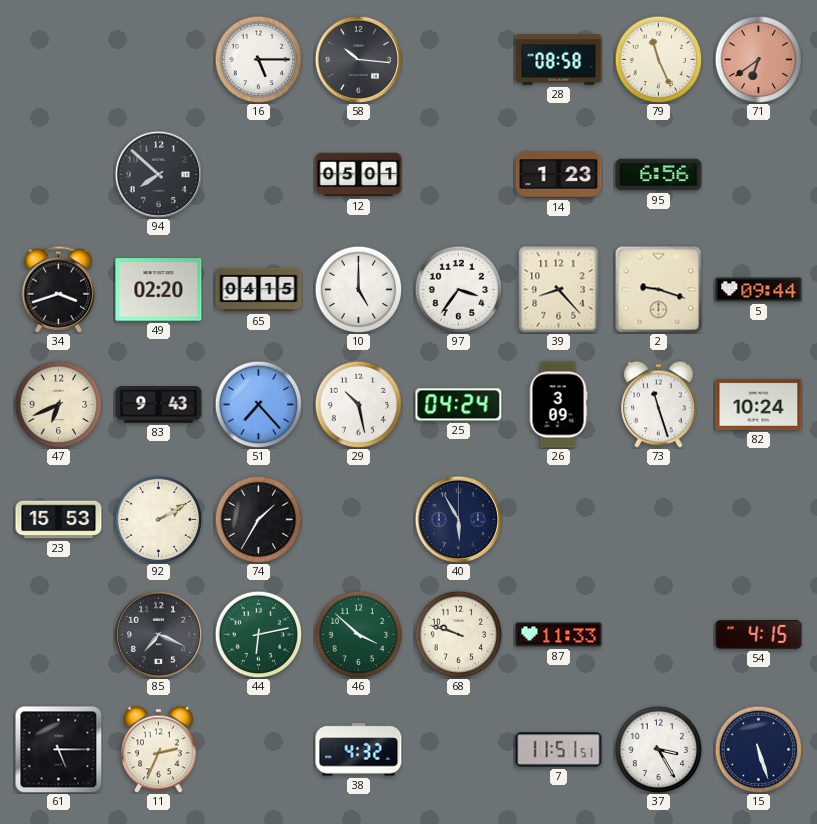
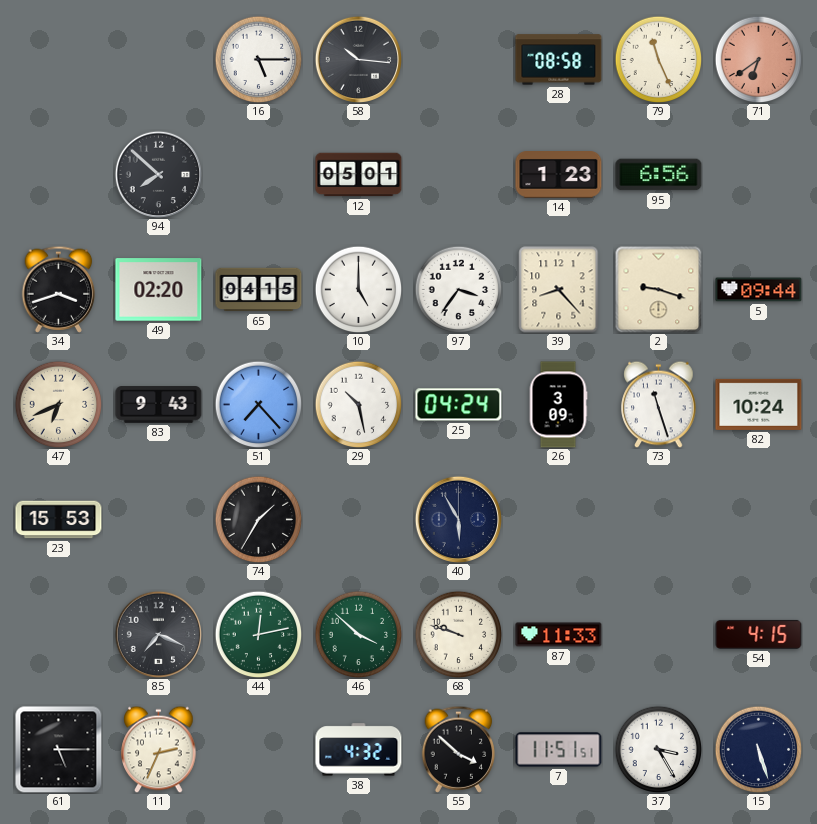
92: 2:10 -> none (158, 519)
44: 6:13 -> 12:13 (258, 634)
55: none -> 3:52 (459, 749)
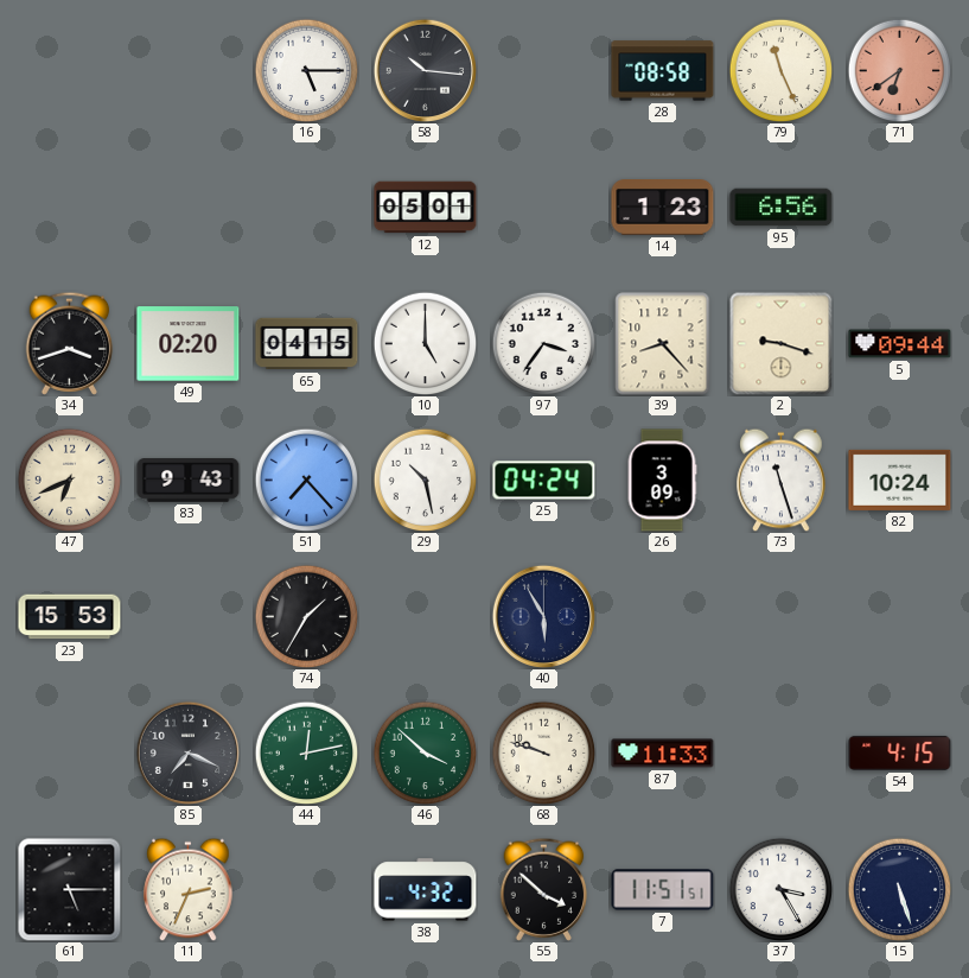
94: 7:52 -> none (158, 174)
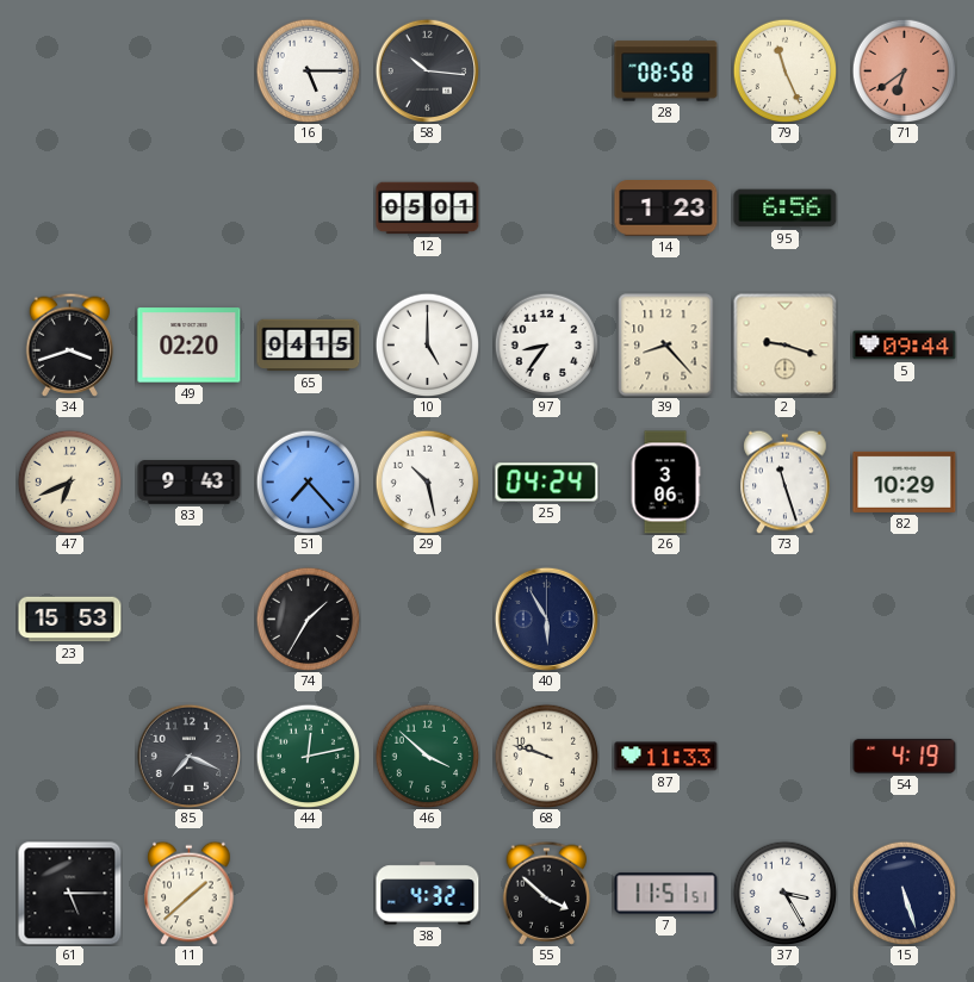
97: 3:36 -> 8:36 (546, 344)
26: 3:09 -> 3:06 (665, 483)
82: 10:24 -> 10:29 (905, 481)
54: 4:15 -> 4:19 (905, 756)
11: 2:34 -> 1:38 (190, 893)
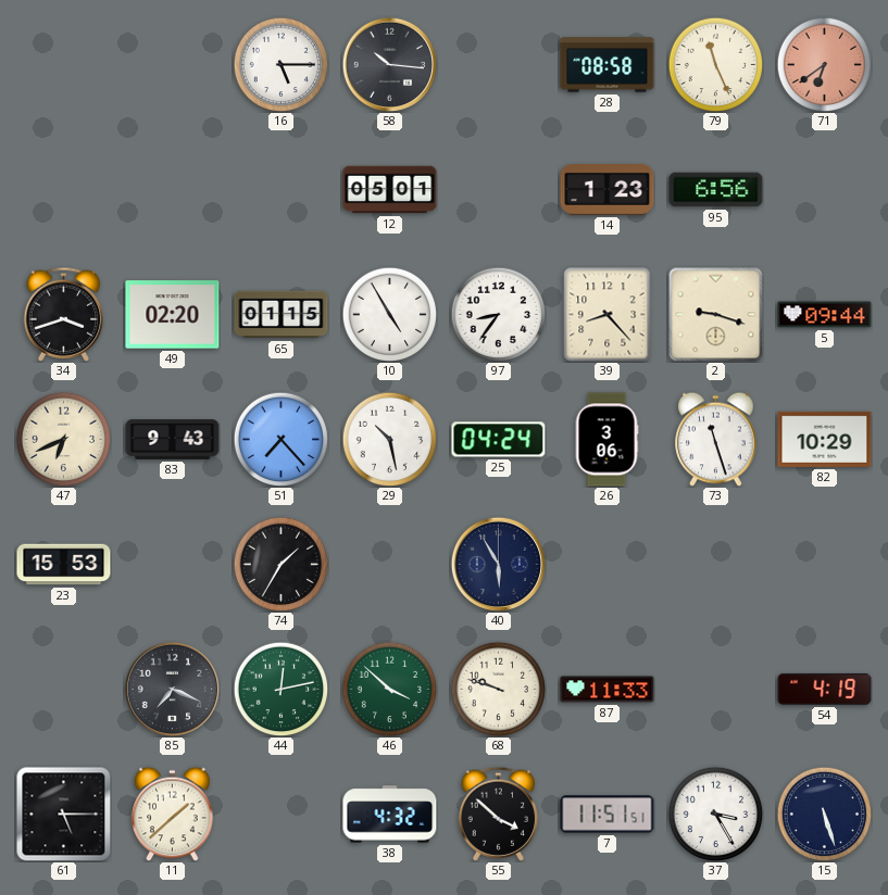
65: 04:15 -> 01:15 (282, 315)
10: 5:00 -> 4:55 (389, 314)
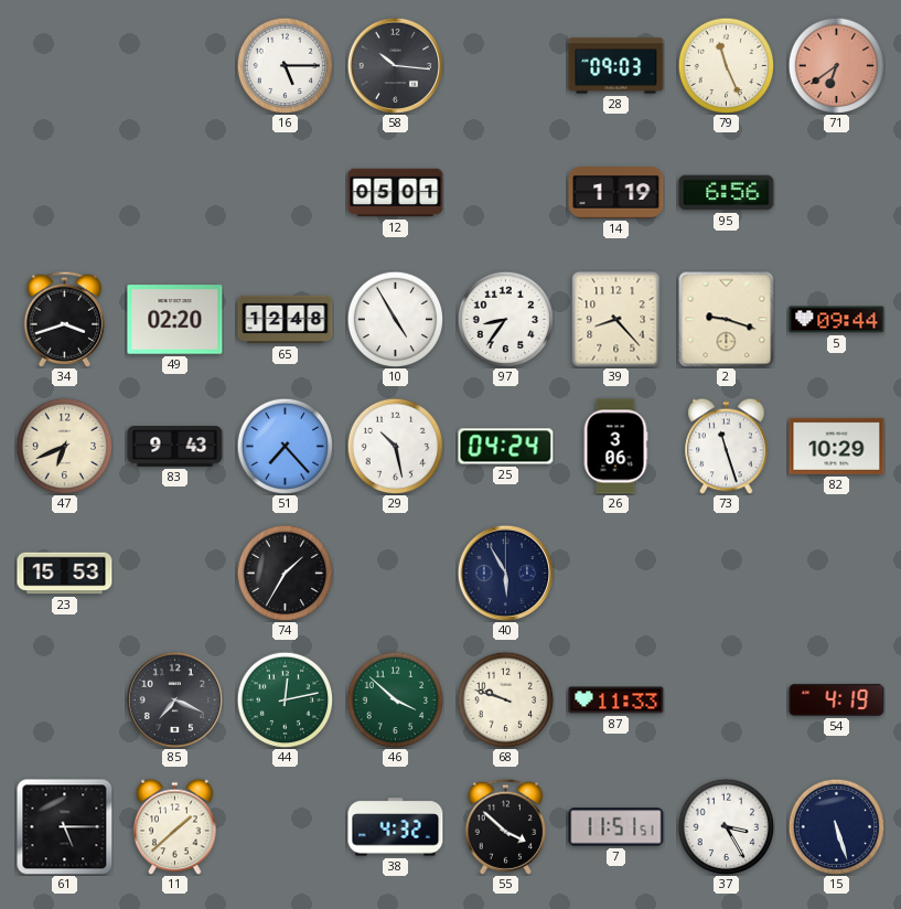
28: 08:58 -> 09:03 (616, 66)
14: 1:23 -> 1:19 (616, 193)
65: 01:15 -> 12:48 (286, 320)
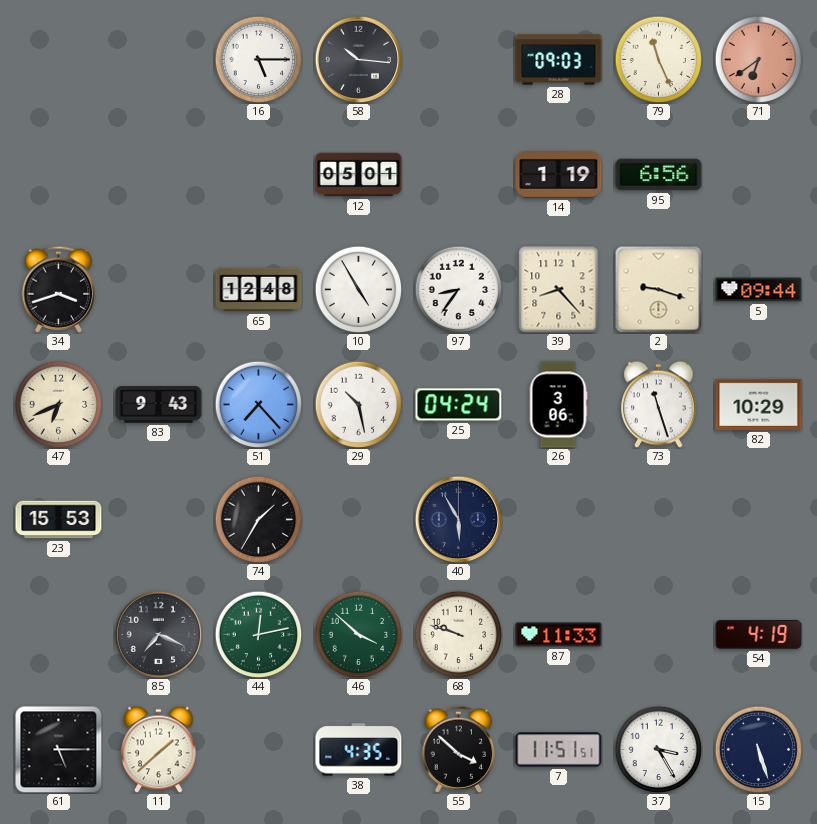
49: 02:20 -> none (175, 320)
38: 4:32 -> 4:35 (359, 750)
